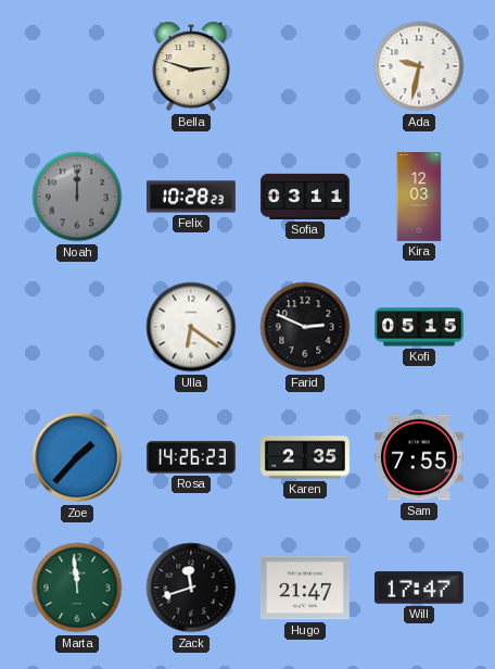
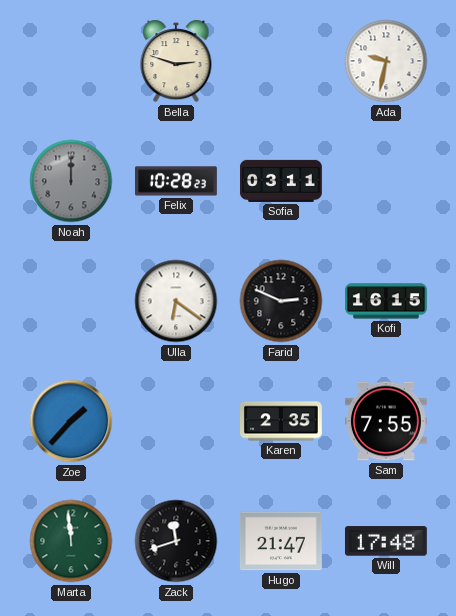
Kira: 12:03 -> none (419, 198)
Kofi: 05:15 -> 16:15 (387, 301)
Rosa: 14:26 -> none (192, 457)
Will: 17:47 -> 17:48 (386, 541)
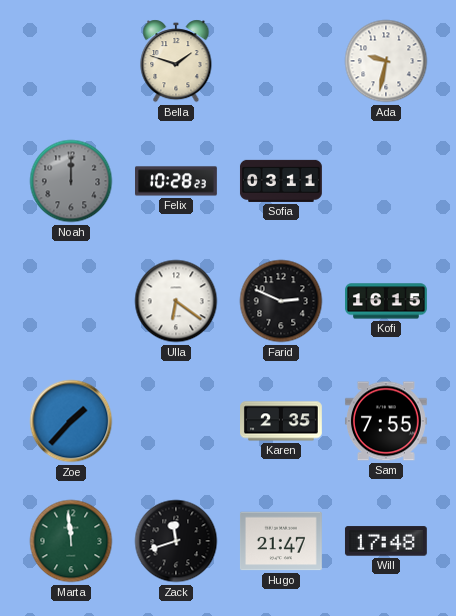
Bella: 2:48 -> 1:48 (176, 61)
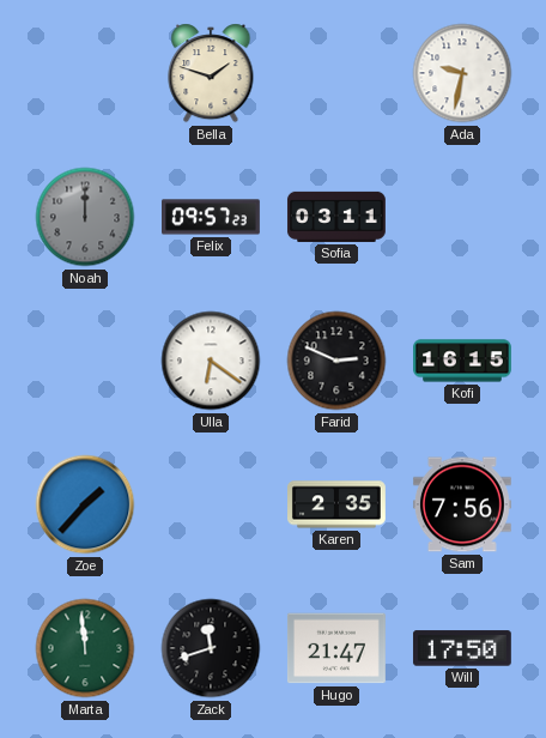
Felix: 10:28 -> 09:57 (212, 217)
Sam: 7:55 -> 7:56 (462, 504)
Will: 17:48 -> 17:50 (462, 648)
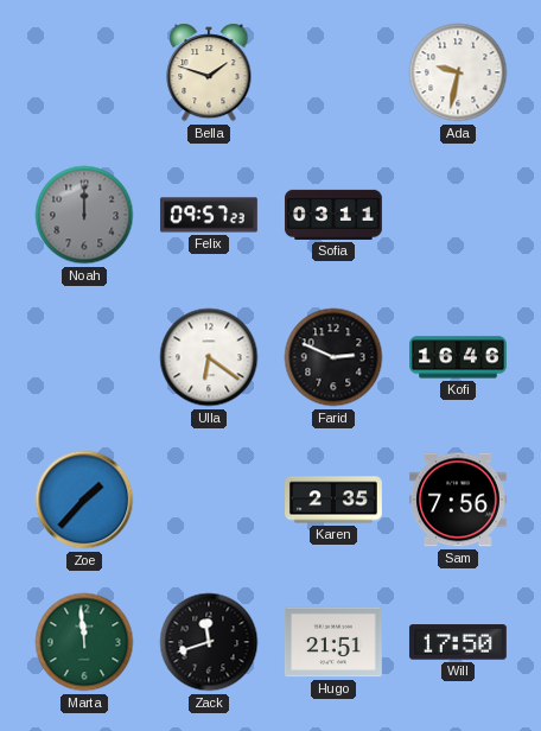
Kofi: 16:15 -> 16:46 (459, 357)
Hugo: 21:47 -> 21:51 (333, 642)
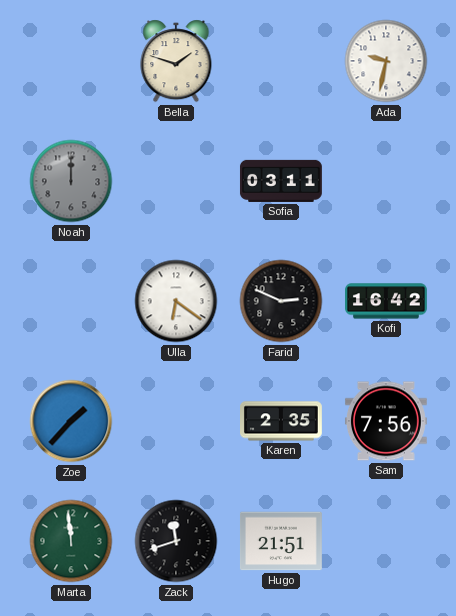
Felix: 09:57 -> none (210, 215)
Kofi: 16:46 -> 16:42 (387, 301)
Will: 17:50 -> none (458, 642)
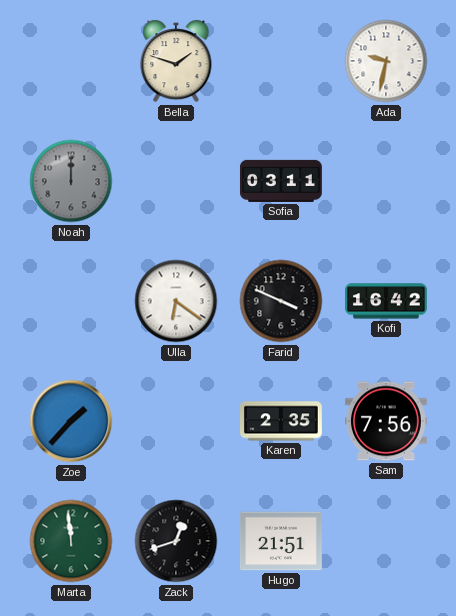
Farid: 2:49 -> 3:49 (281, 301)
Zack: 11:42 -> 12:42 (176, 541)
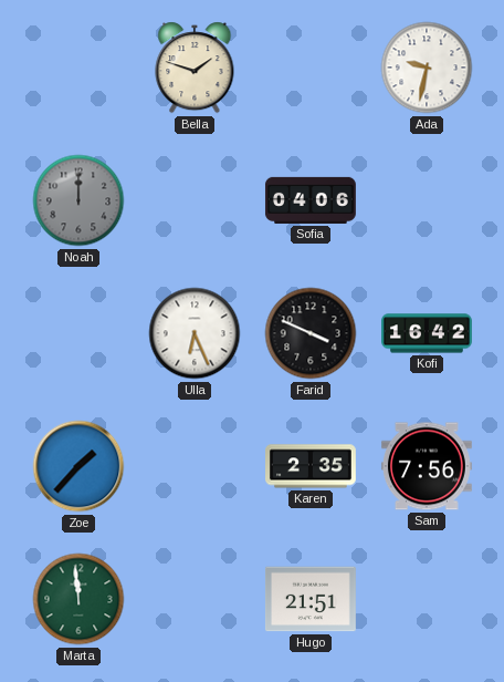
Sofia: 03:11 -> 04:06 (311, 200)
Ulla: 6:21 -> 6:26 (195, 333)
Zack: 12:42 -> none (176, 541)
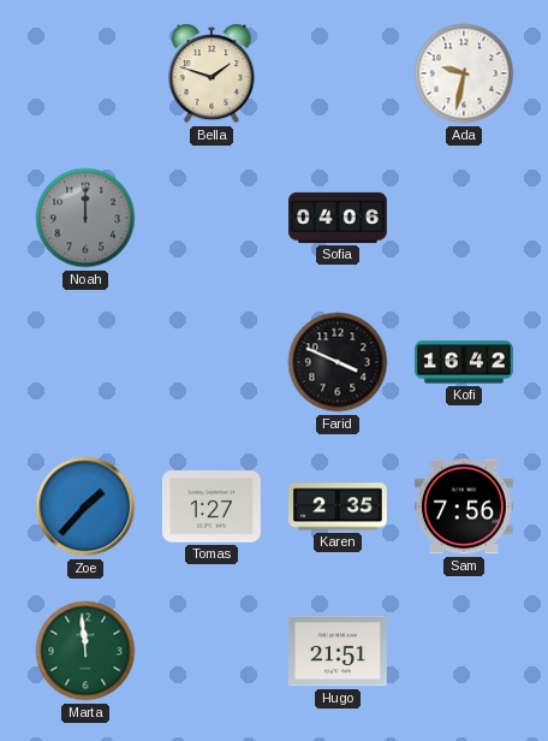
Ulla: 6:26 -> none (195, 333)
Tomas: none -> 1:27 (212, 506)
